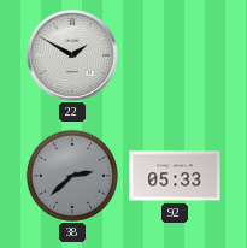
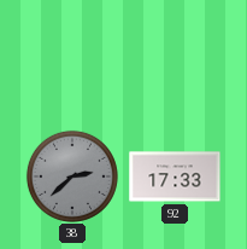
22: 1:50 -> none (72, 55)
92: 05:33 -> 17:33 (175, 176)
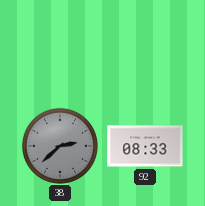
92: 17:33 -> 08:33 (145, 146)
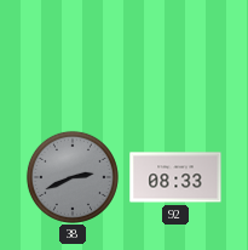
38: 2:38 -> 2:41 (73, 177)
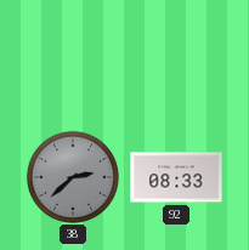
38: 2:41 -> 2:38 (73, 177)
